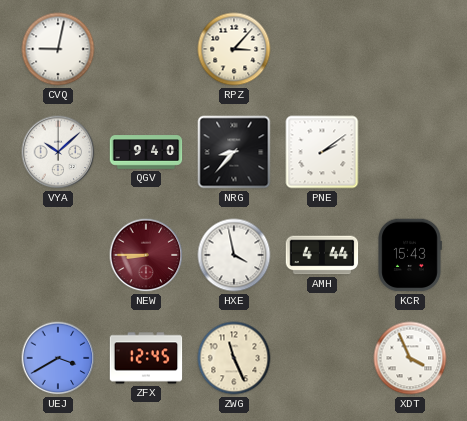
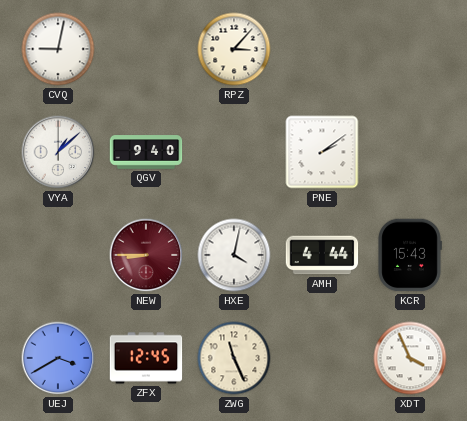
VYA: 10:08 -> 1:08 (58, 152)
NRG: 8:37 -> none (234, 152)
HXE: 3:58 -> 4:02 (234, 255)
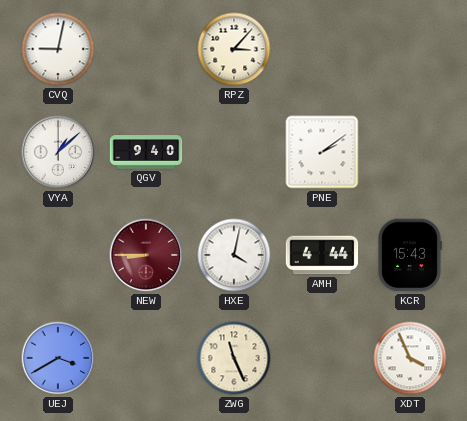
ZFX: 12:45 -> none (146, 358)
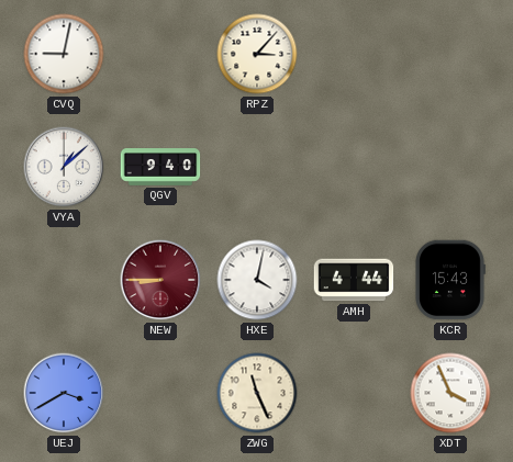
PNE: 2:09 -> none (322, 152)
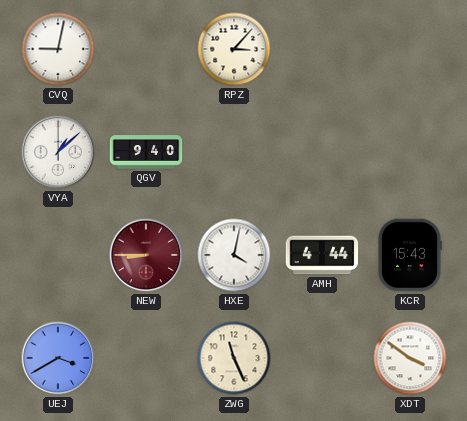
XDT: 3:56 -> 3:51 (410, 358)
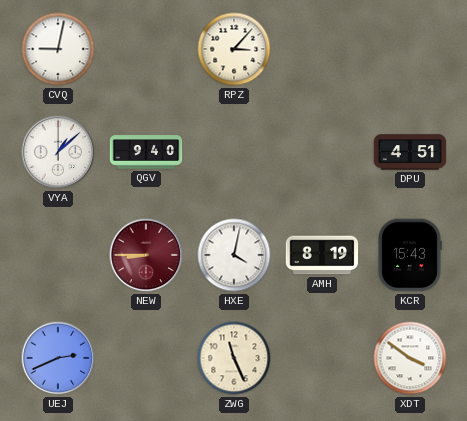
DPU: none -> 4:51 (410, 152)
AMH: 4:44 -> 8:19 (322, 255)
UEJ: 3:40 -> 2:41 (58, 358)
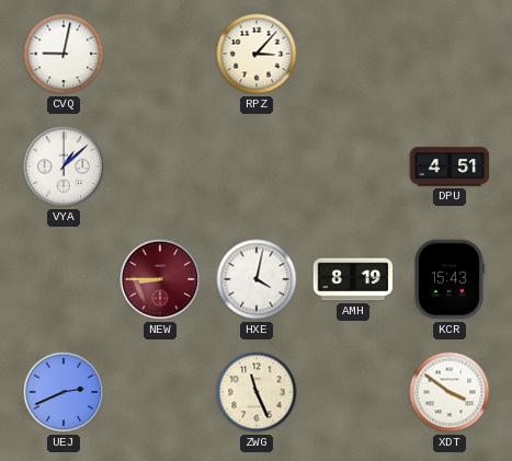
QGV: 9:40 -> none (146, 152)
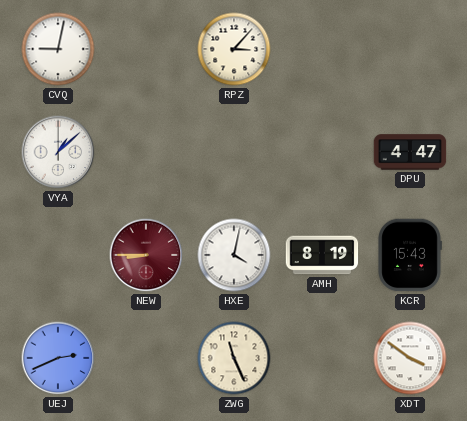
DPU: 4:51 -> 4:47 (410, 152)
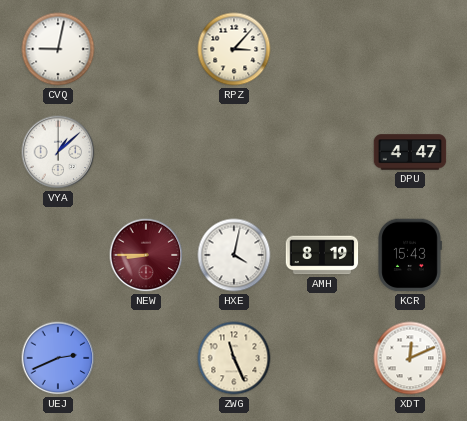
XDT: 3:51 -> 12:11 (410, 358)
